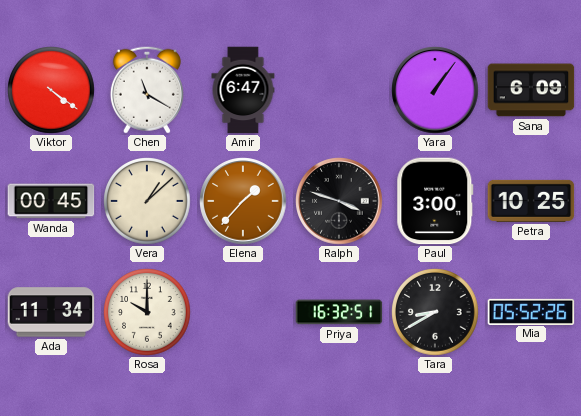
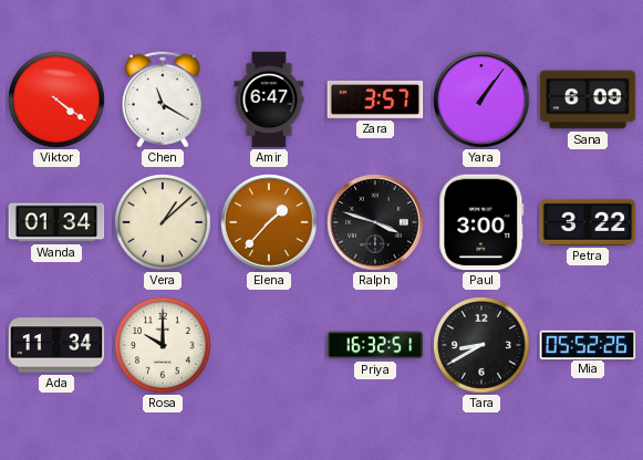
Zara: none -> 3:57 (375, 100)
Wanda: 00:45 -> 01:34 (56, 222)
Petra: 10:25 -> 3:22 (588, 222)
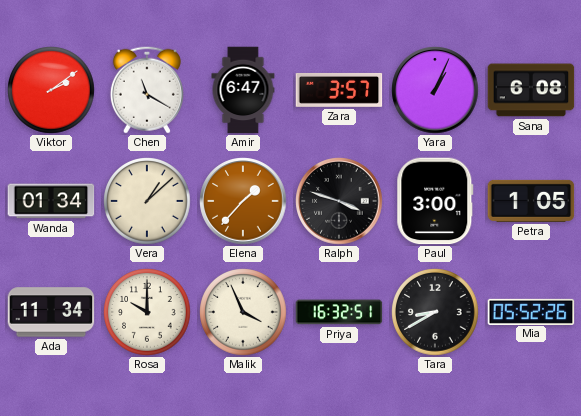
Viktor: 4:21 -> 2:09 (51, 90)
Yara: 1:06 -> 1:04 (435, 90)
Sana: 6:09 -> 6:08 (531, 90)
Petra: 3:22 -> 1:05 (531, 201)
Malik: none -> 3:56 (243, 312)
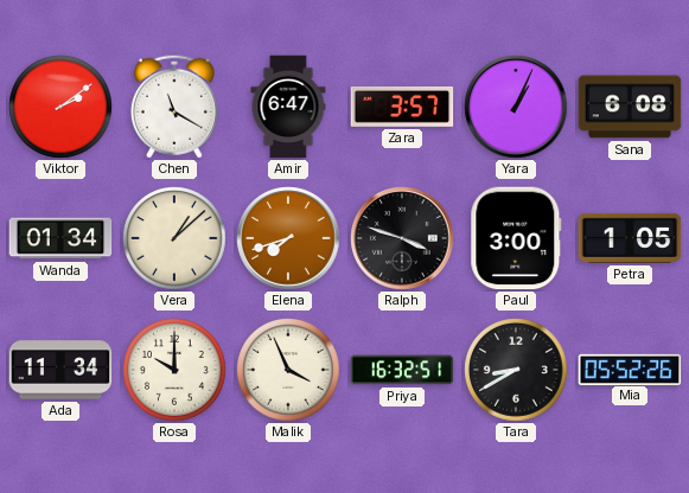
Elena: 1:37 -> 7:42 (288, 238)
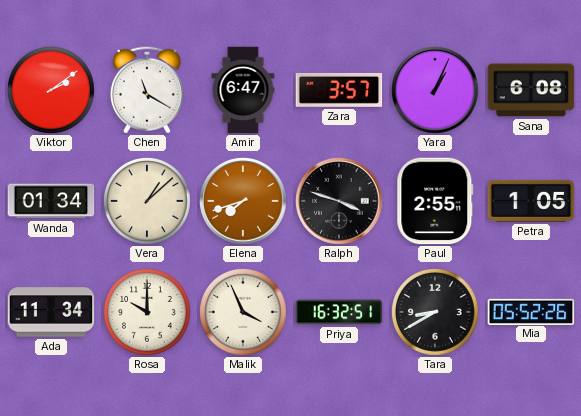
Paul: 3:00 -> 2:55 (435, 201)
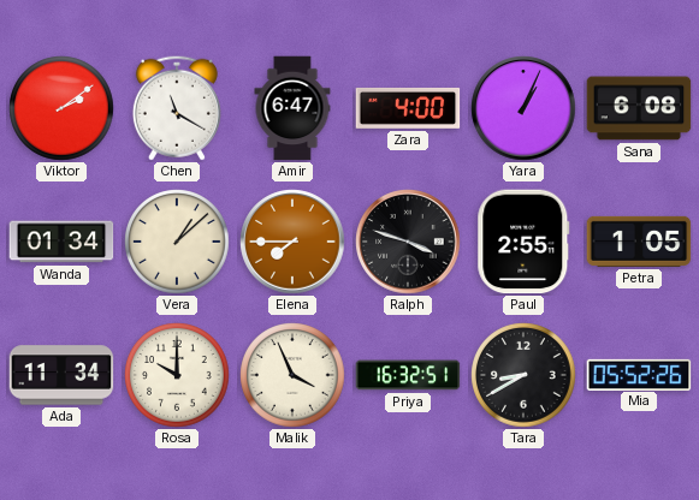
Zara: 3:57 -> 4:00 (408, 108)
Elena: 7:42 -> 7:45 (292, 242)
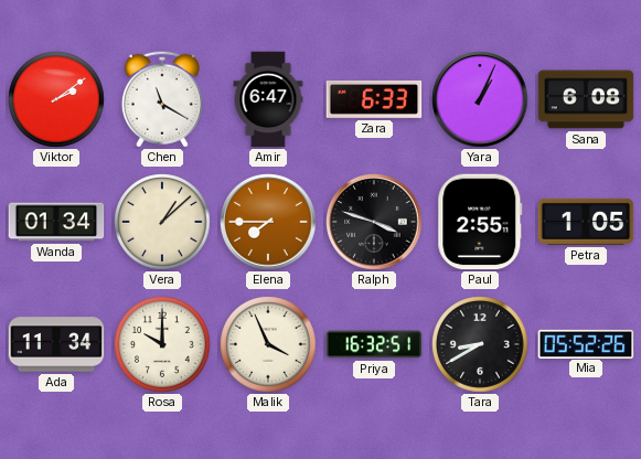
Zara: 4:00 -> 6:33 (374, 99)
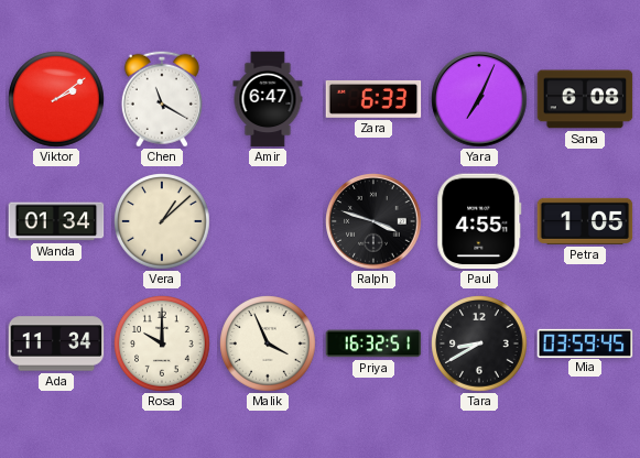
Yara: 1:04 -> 7:04 (479, 99)
Elena: 7:45 -> none (268, 222)
Paul: 2:55 -> 4:55 (479, 221)
Mia: 05:52 -> 03:59 (585, 342)
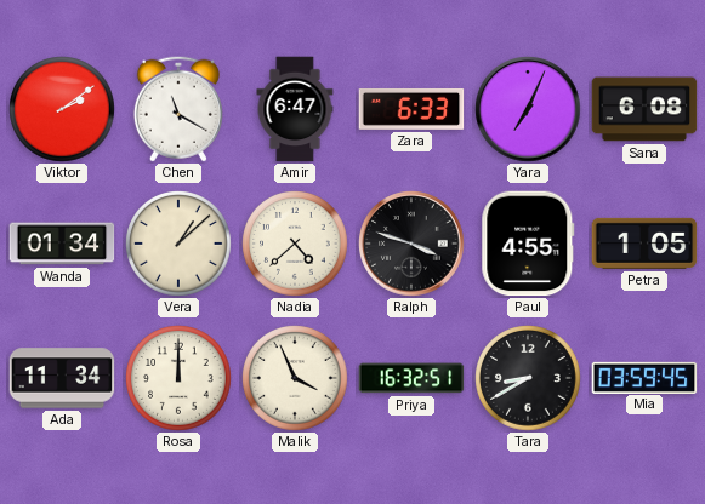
Nadia: none -> 4:38 (295, 244)
Rosa: 10:00 -> 12:00 (178, 378)
